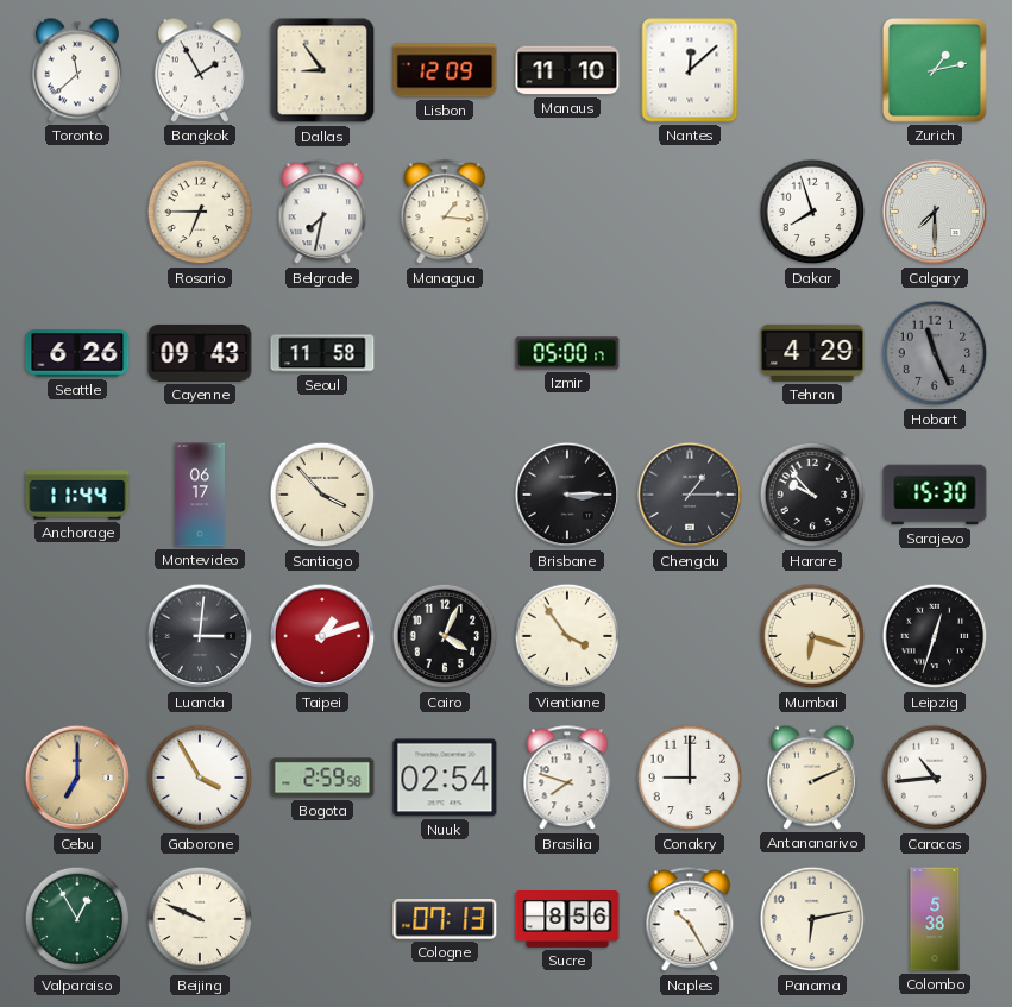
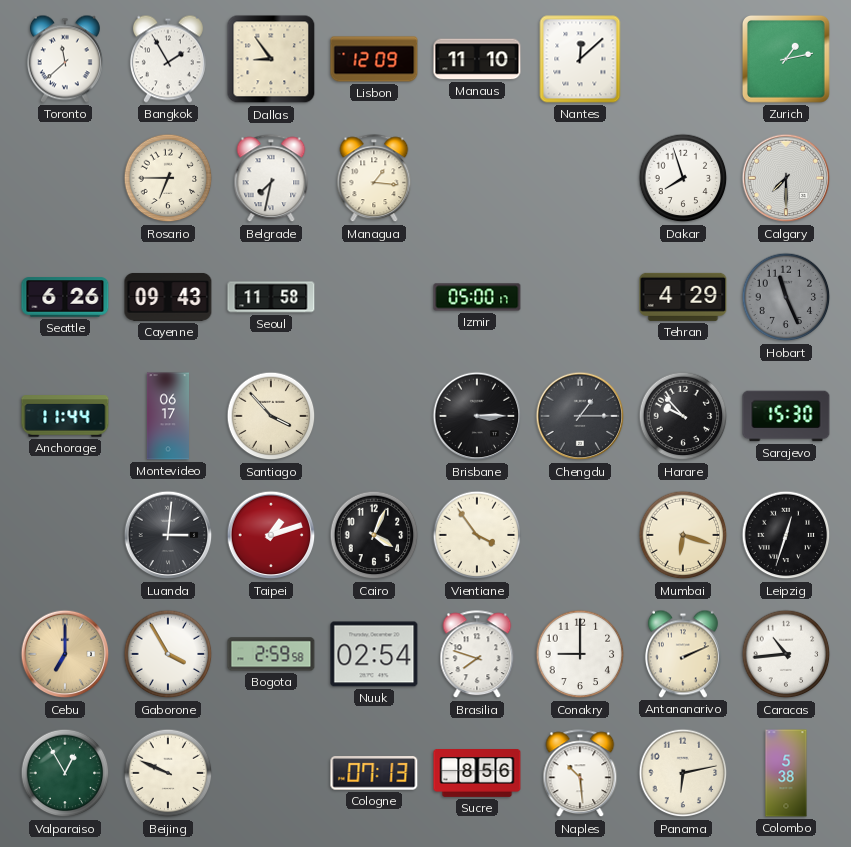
Naples: 10:25 -> 10:29 (580, 774)
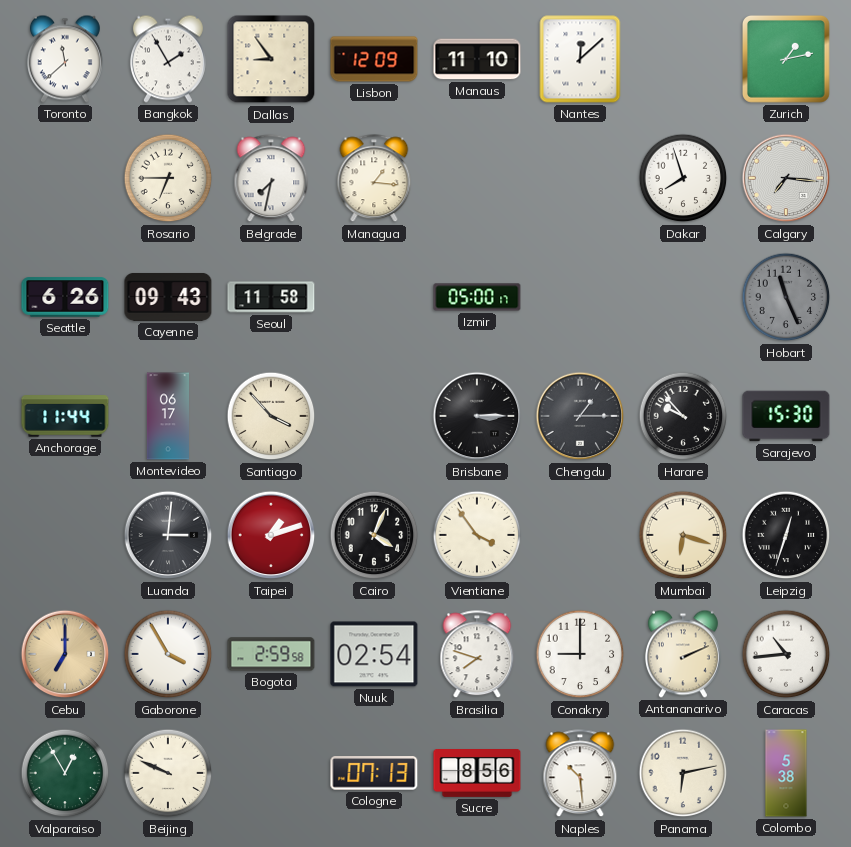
Calgary: 7:30 -> 7:16 (786, 178)
Tehran: 4:29 -> none (683, 297)
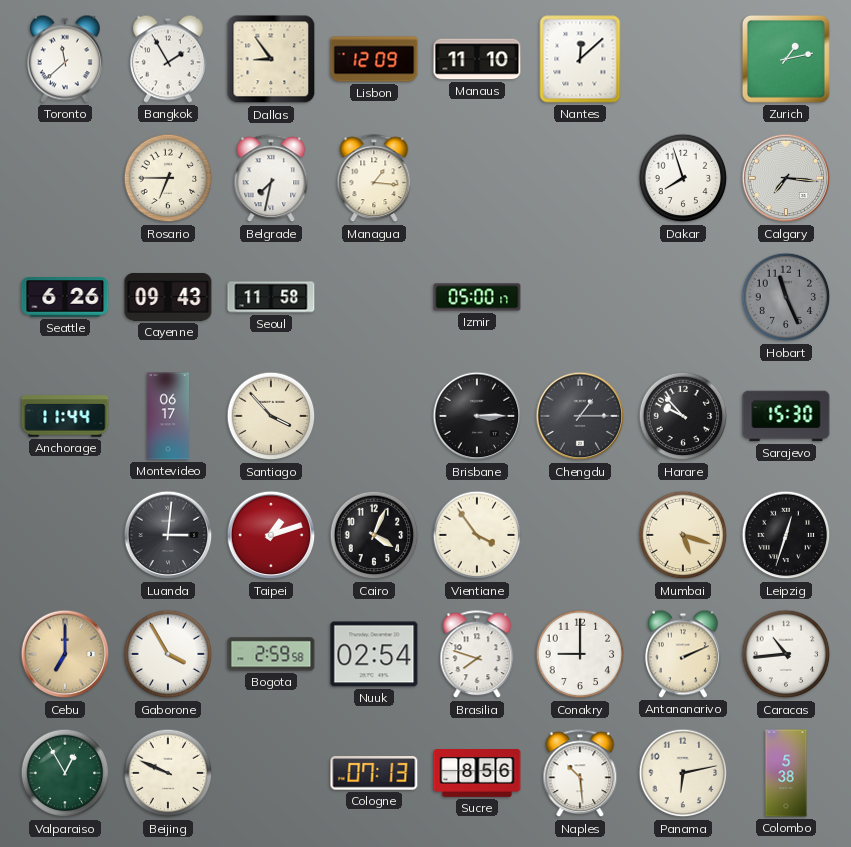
Mumbai: 6:18 -> 5:18 (683, 535)
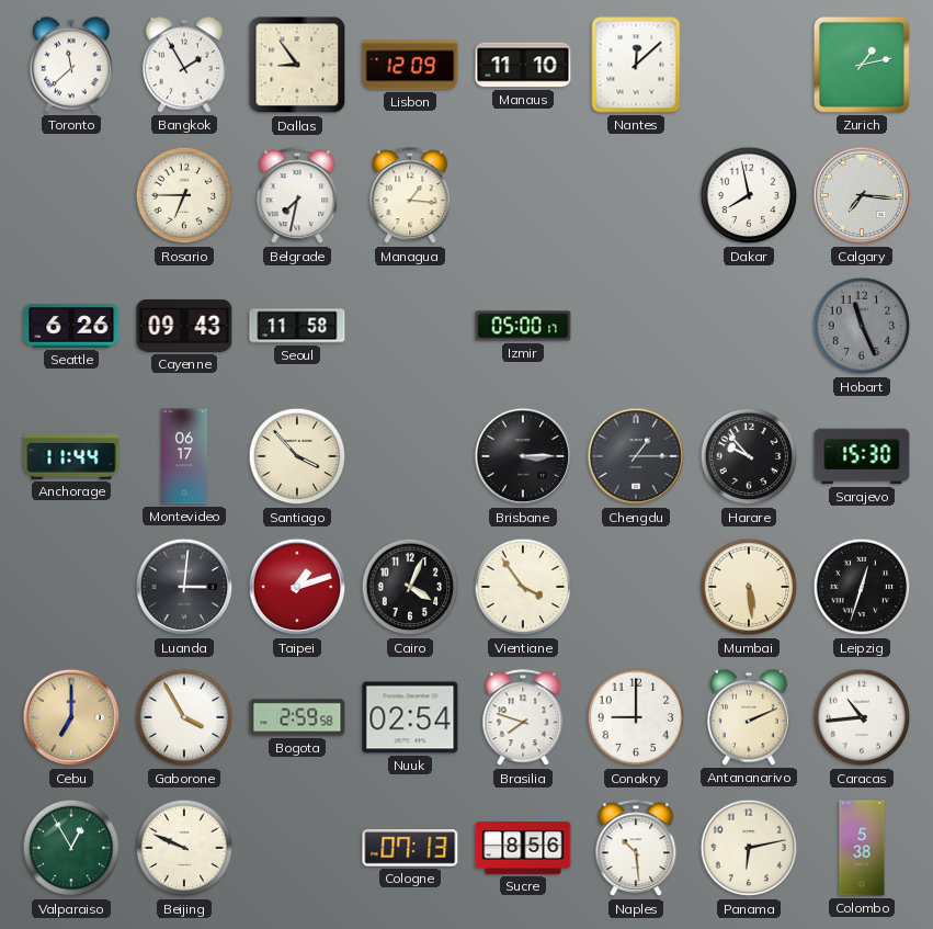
Dakar: 7:57 -> 7:58 (749, 195)
Mumbai: 5:18 -> 5:29 (749, 587)
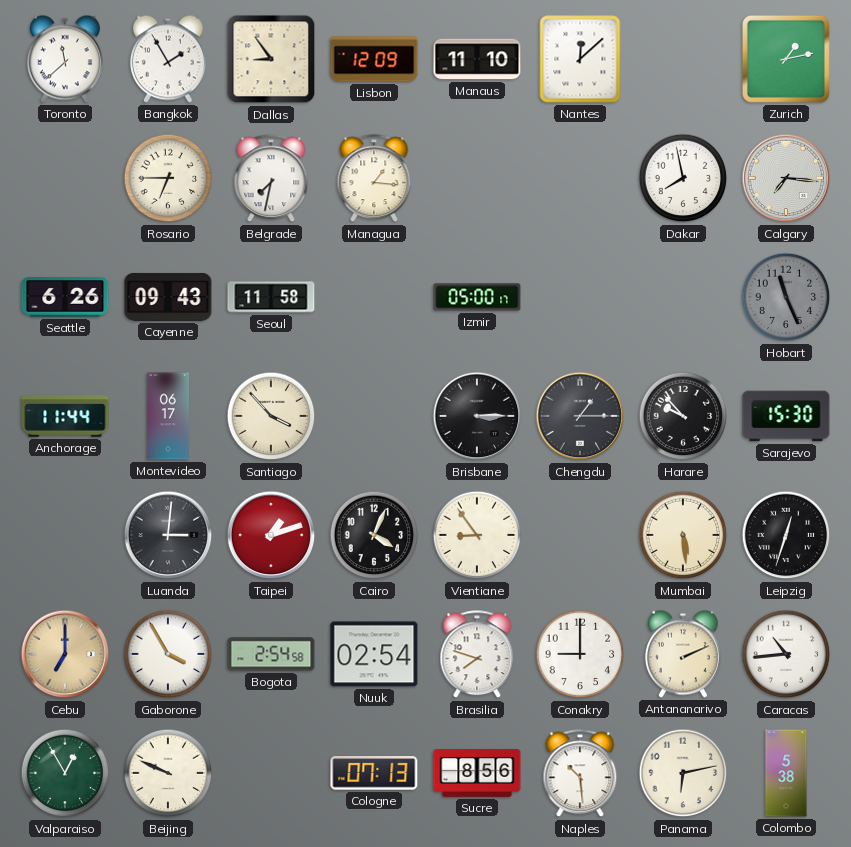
Vientiane: 3:54 -> 8:54 (477, 535)
Bogota: 2:59 -> 2:54 (271, 654)
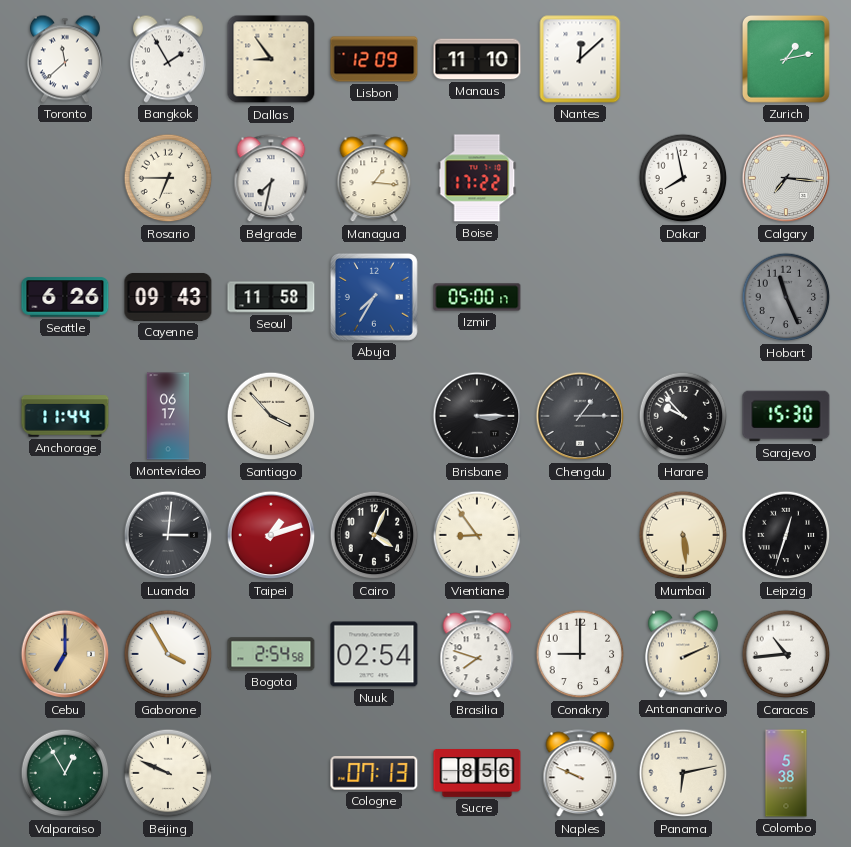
Boise: none -> 17:22 (477, 178)
Abuja: none -> 7:35 (374, 297)
Naples: 10:29 -> 9:49 (580, 774)
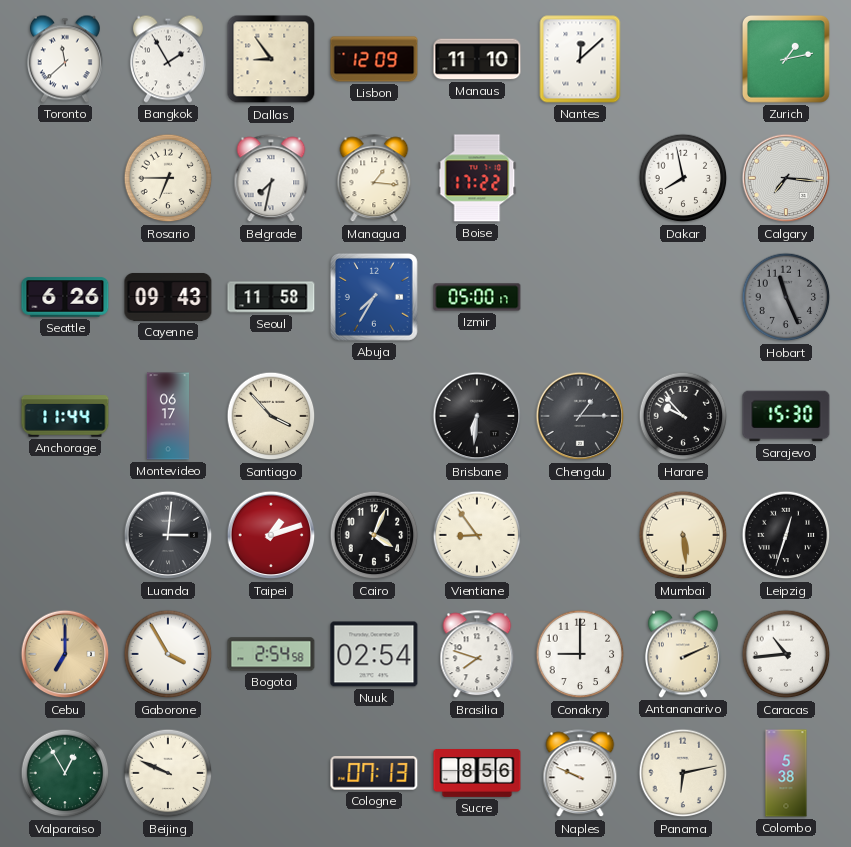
Brisbane: 3:15 -> 6:31 (477, 416)
